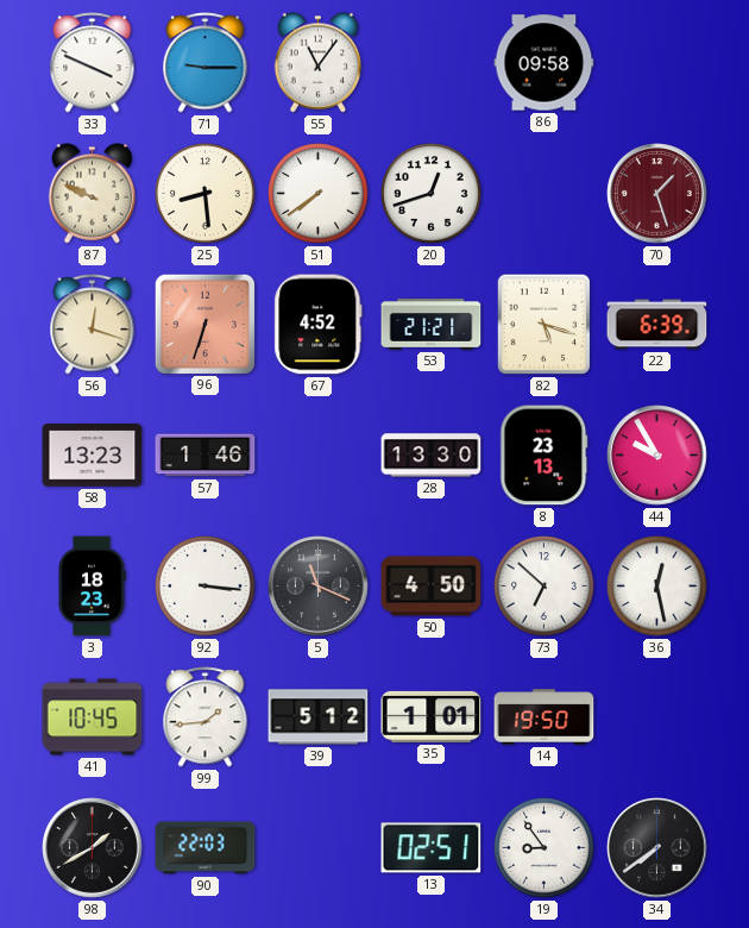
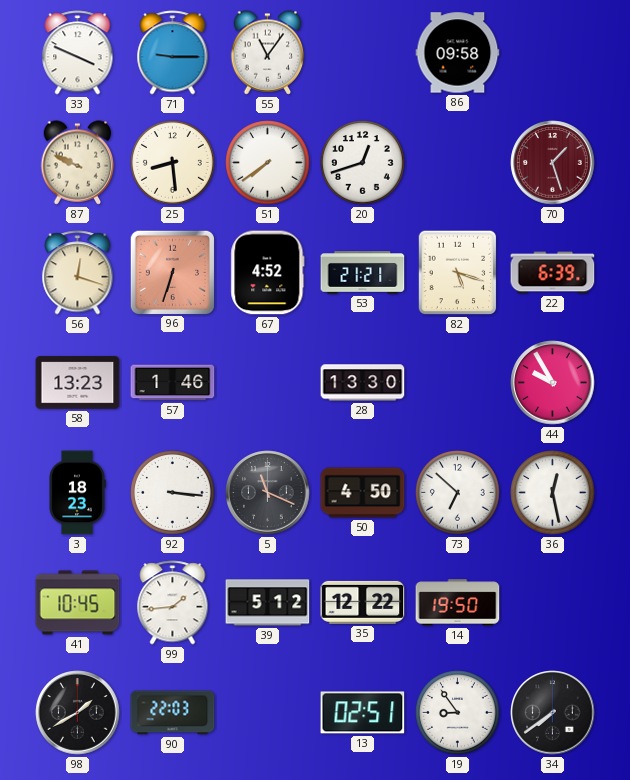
8: 23:13 -> none (545, 456)
35: 1:01 -> 12:22 (363, 602)
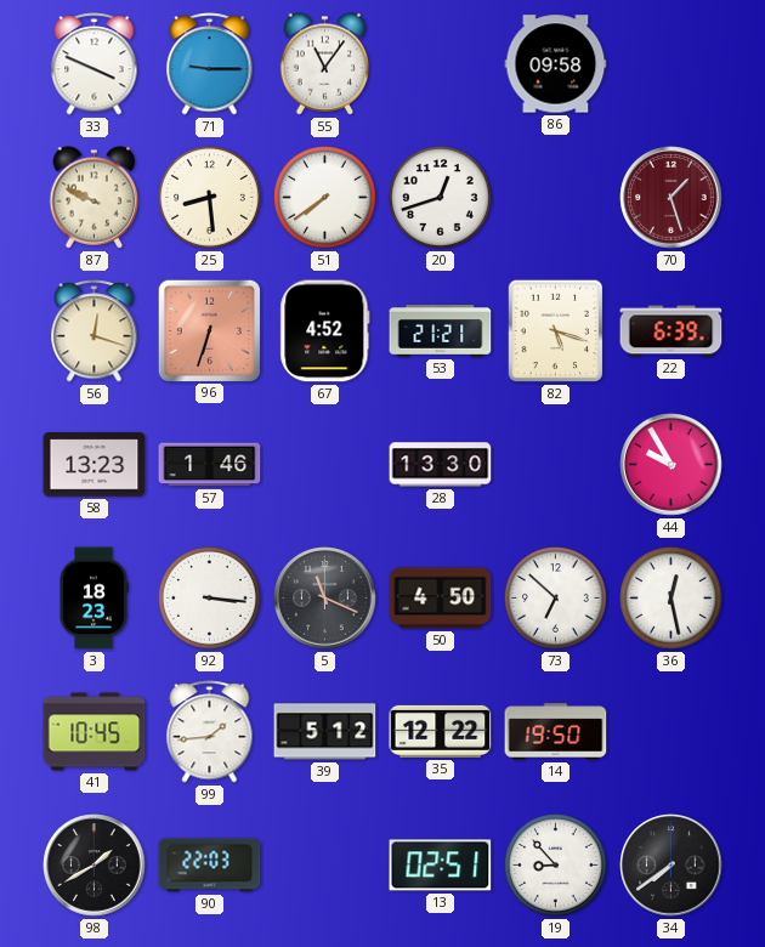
19: 8:54 -> 8:53 (556, 866)
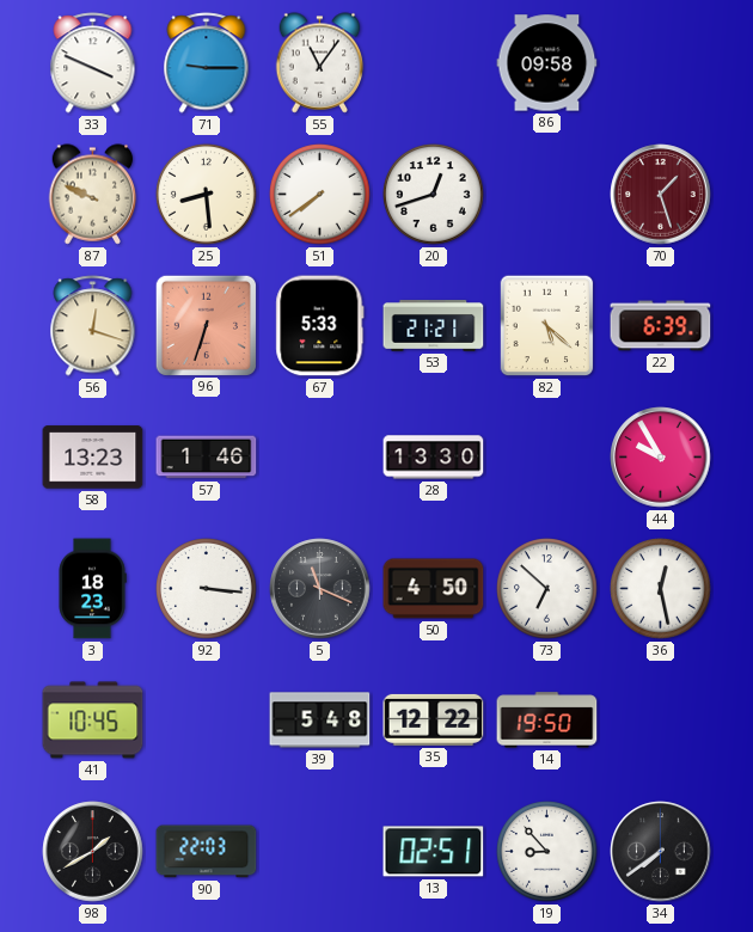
67: 4:52 -> 5:33 (320, 326)
82: 5:18 -> 5:22 (547, 326)
99: 1:44 -> none (210, 732)
39: 5:12 -> 5:48 (320, 721)
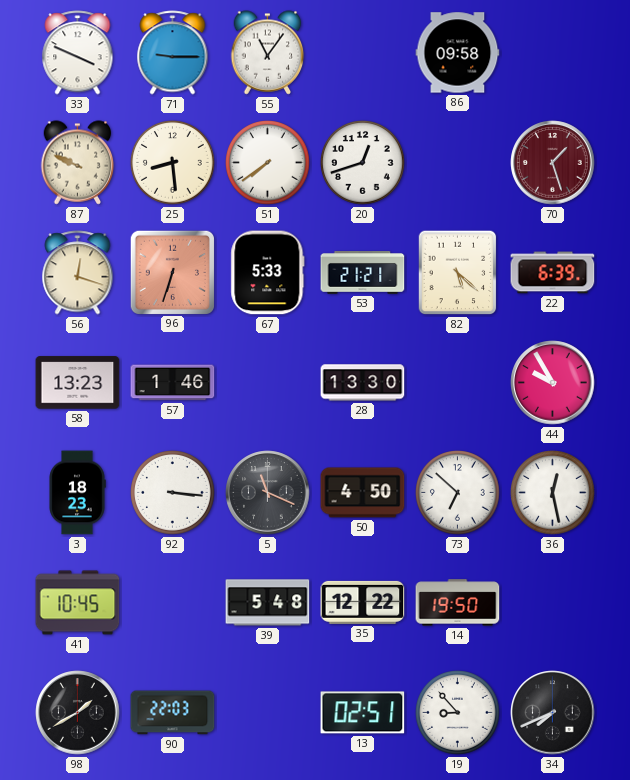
34: 7:39 -> 7:41 (553, 713)
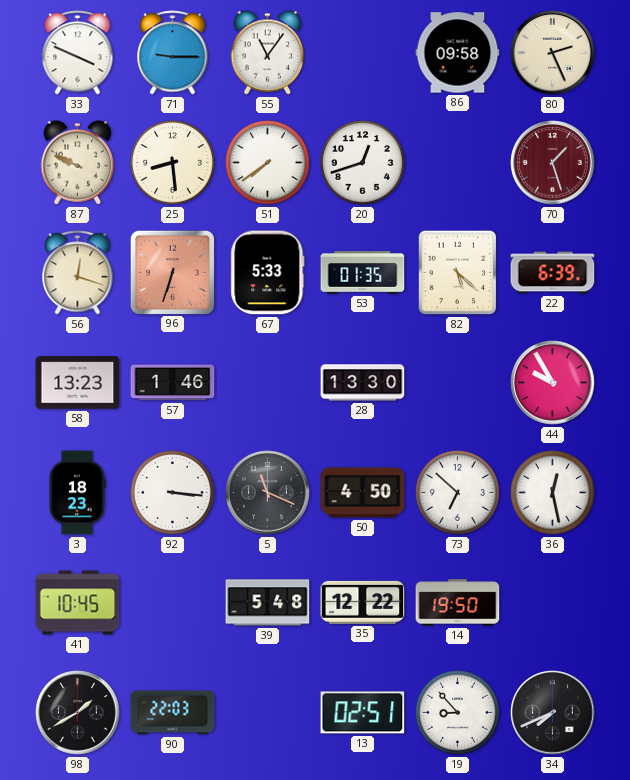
80: none -> 2:26 (553, 53)
53: 21:21 -> 01:35 (363, 273)
